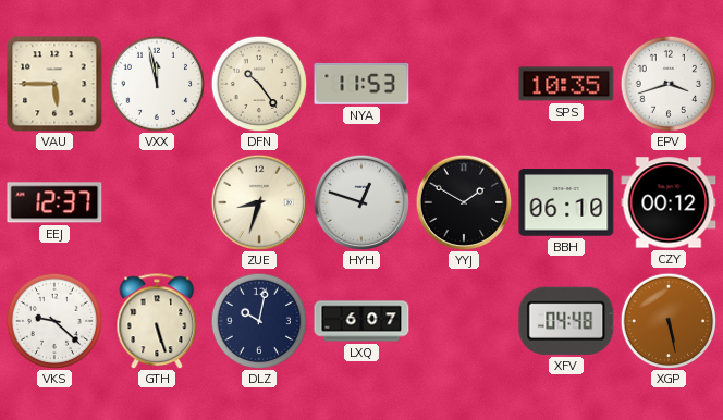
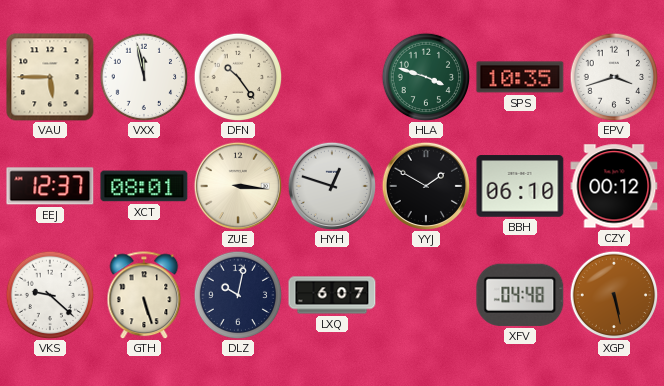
NYA: 11:53 -> none (361, 84)
HLA: none -> 3:48 (426, 77)
XCT: none -> 08:01 (144, 186)
ZUE: 8:33 -> 3:16 (237, 185)
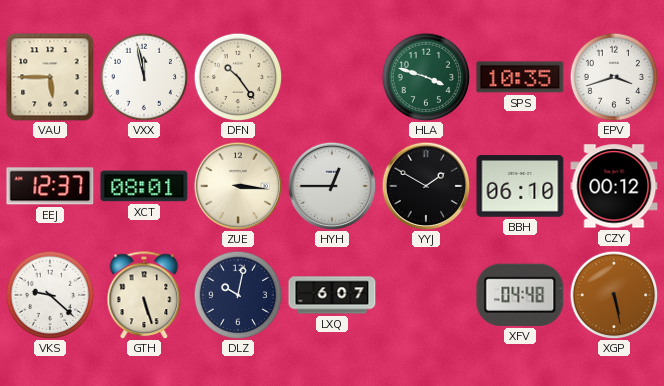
HYH: 12:48 -> 12:45 (331, 185)
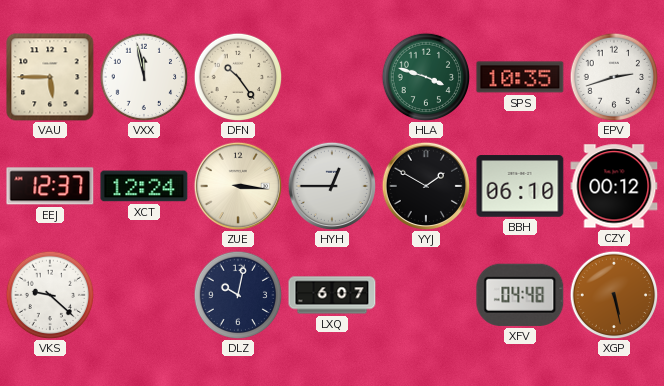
EPV: 3:42 -> 2:42 (614, 77)
XCT: 08:01 -> 12:24 (144, 186)
GTH: 5:27 -> none (144, 295)
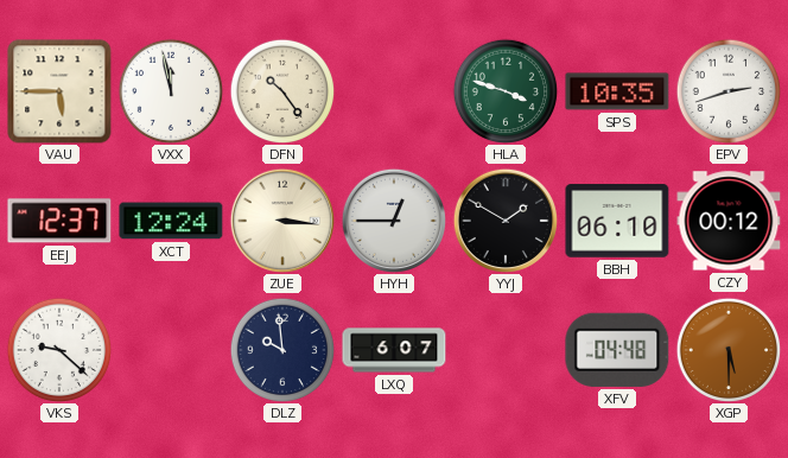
DLZ: 10:02 -> 9:59 (282, 350)
XGP: 5:28 -> 5:30 (729, 350)
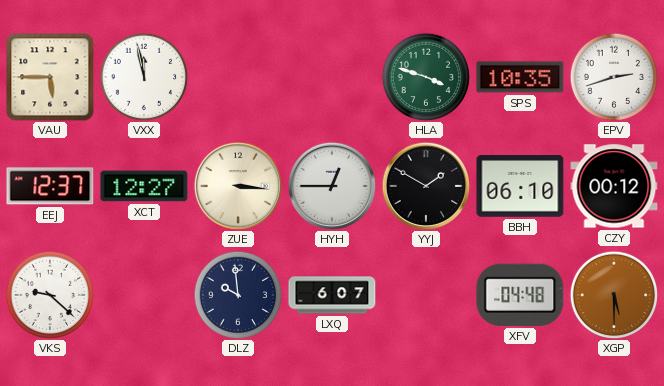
DFN: 10:24 -> none (282, 91)
XCT: 12:24 -> 12:27 (144, 186)
